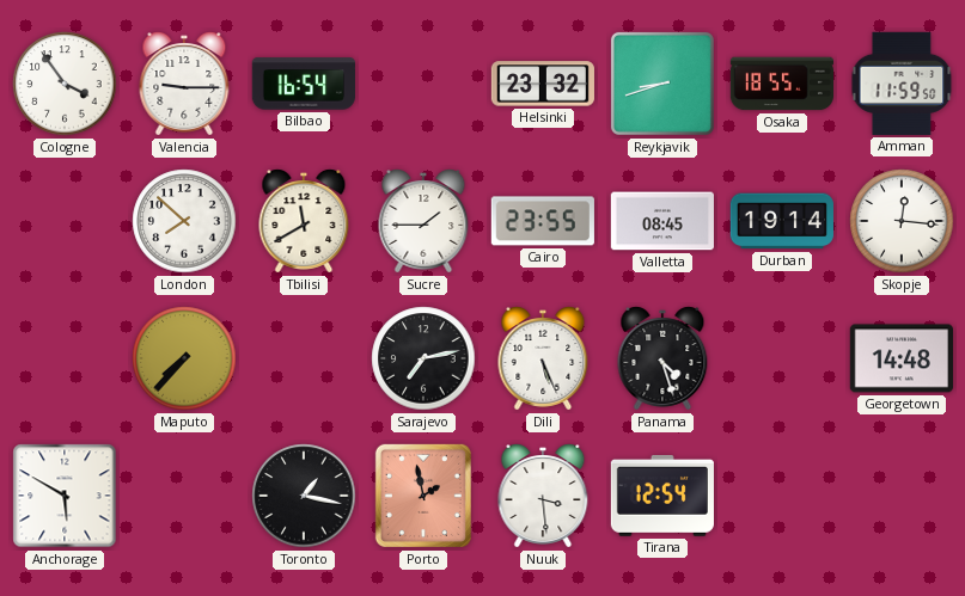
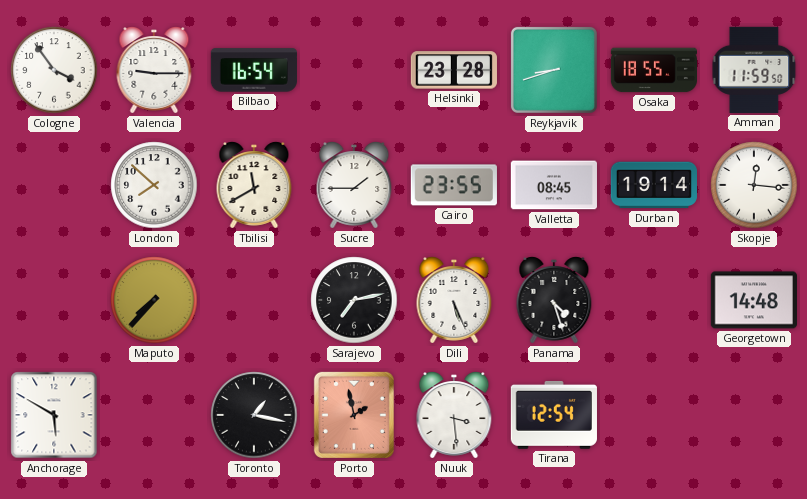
Helsinki: 23:32 -> 23:28 (454, 70)
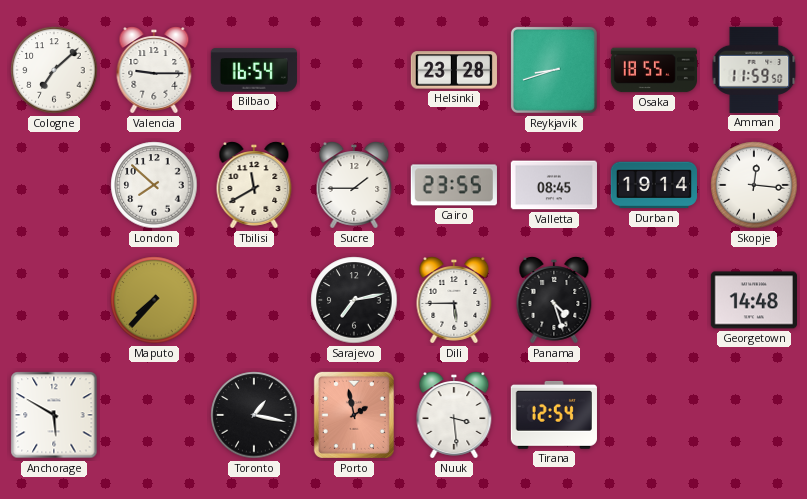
Cologne: 3:54 -> 7:08 (54, 70)
Dili: 5:26 -> 5:45 (454, 300)
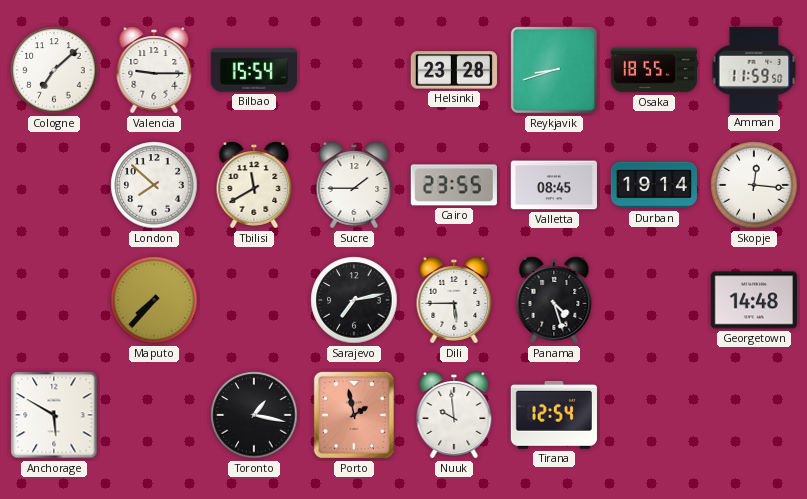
Bilbao: 16:54 -> 15:54 (254, 70)
Nuuk: 3:29 -> 9:59 (454, 415)
